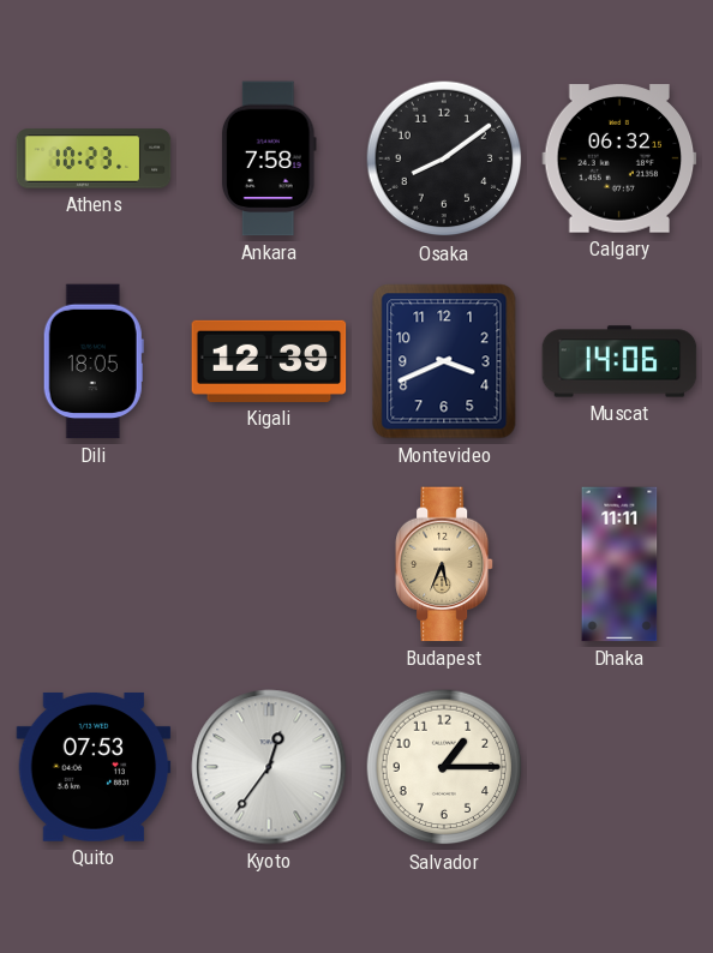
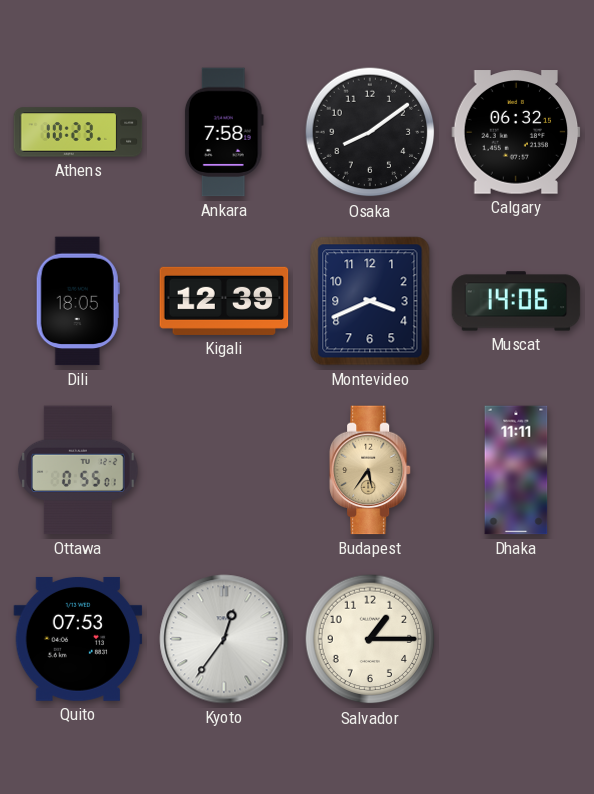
Ottawa: none -> 0:55 (79, 470)
Budapest: 5:34 -> 5:36 (370, 470)
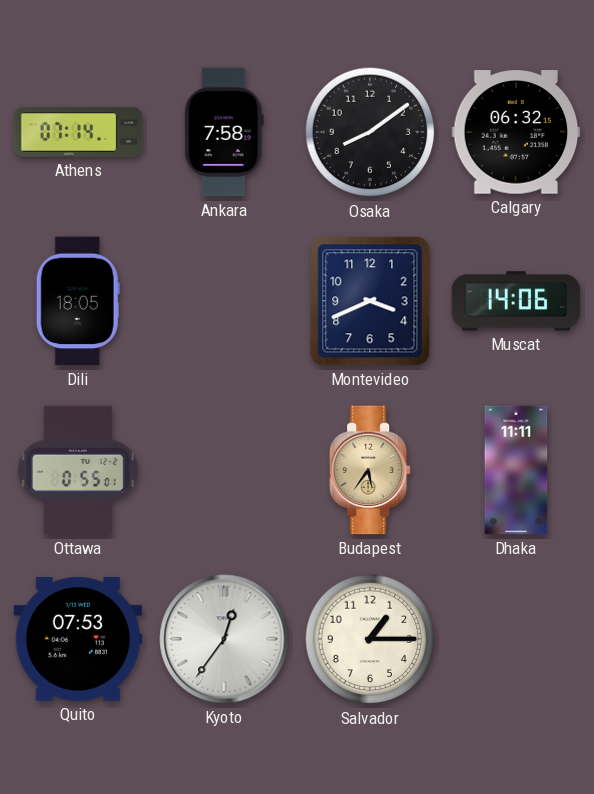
Athens: 10:23 -> 07:14 (78, 132)
Kigali: 12:39 -> none (224, 301)
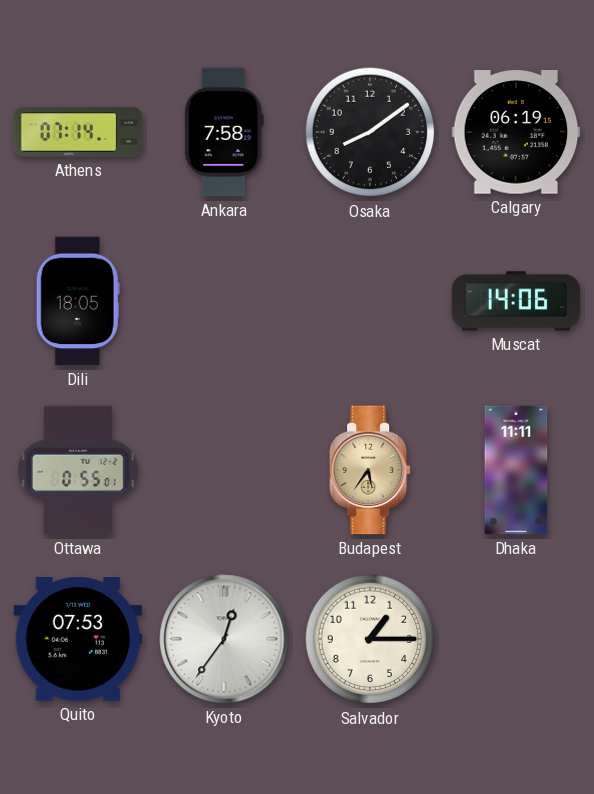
Calgary: 06:32 -> 06:19 (516, 132)
Montevideo: 3:41 -> none (370, 301)
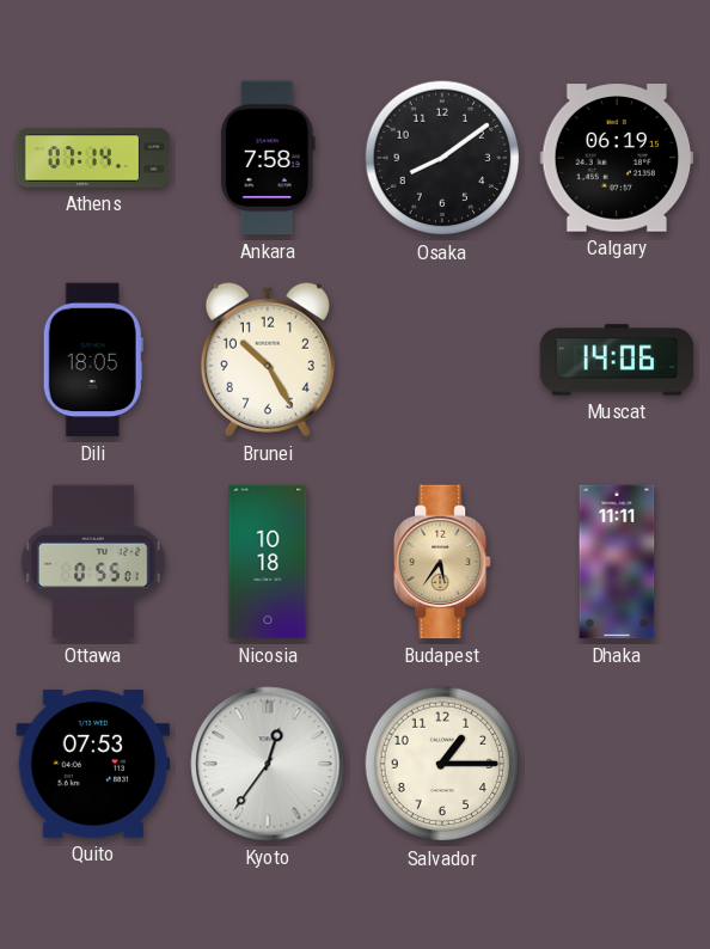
Brunei: none -> 10:25 (268, 360)
Nicosia: none -> 10:18 (268, 562)
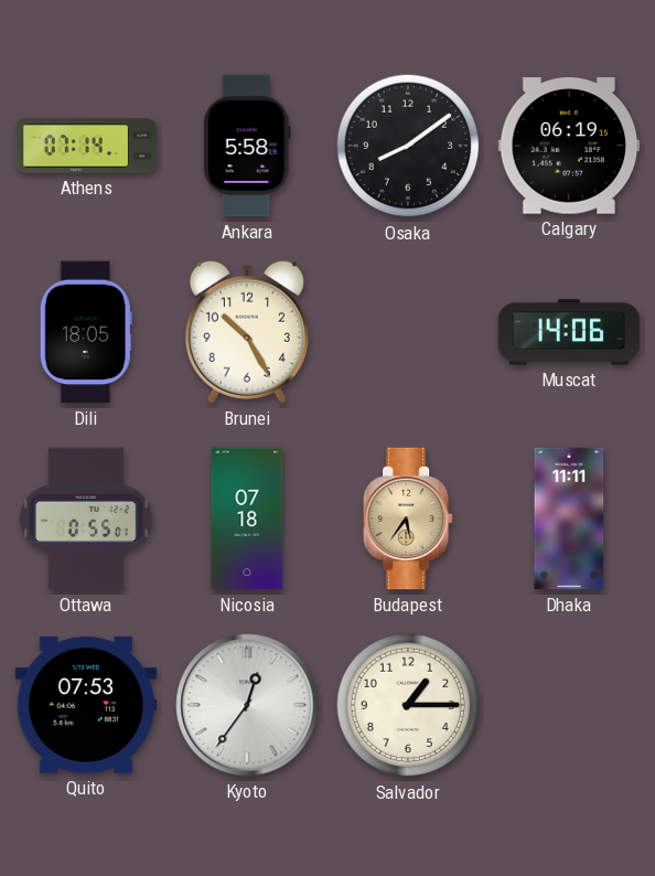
Ankara: 7:58 -> 5:58 (247, 146)
Nicosia: 10:18 -> 07:18 (247, 519)
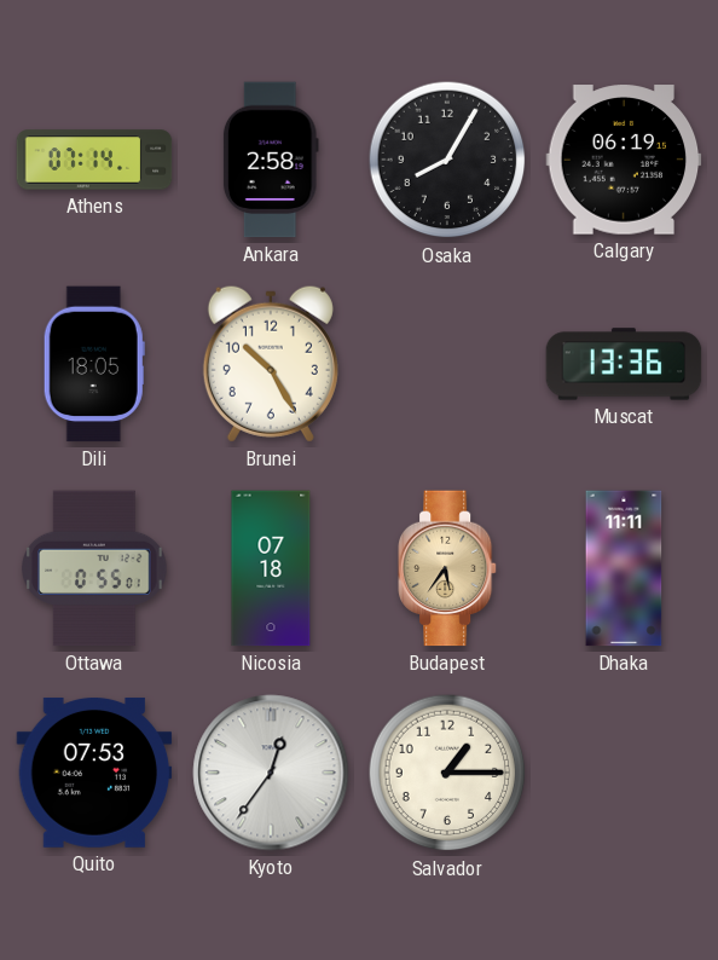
Ankara: 5:58 -> 2:58 (271, 160)
Osaka: 8:09 -> 8:05 (447, 160)
Muscat: 14:06 -> 13:36 (624, 364)
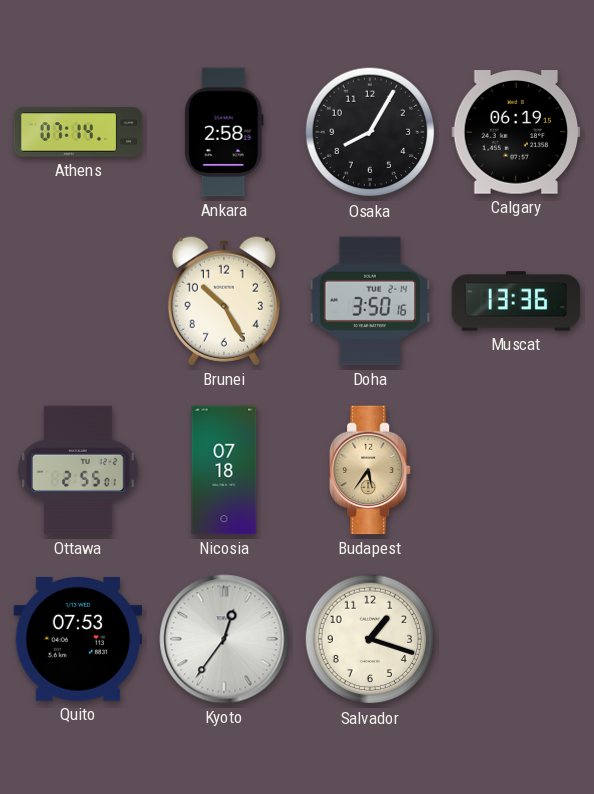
Dili: 18:05 -> none (94, 364)
Doha: none -> 3:50 (370, 301)
Ottawa: 0:55 -> 2:55 (79, 470)
Dhaka: 11:11 -> none (624, 568)
Salvador: 1:15 -> 1:18 (370, 639)
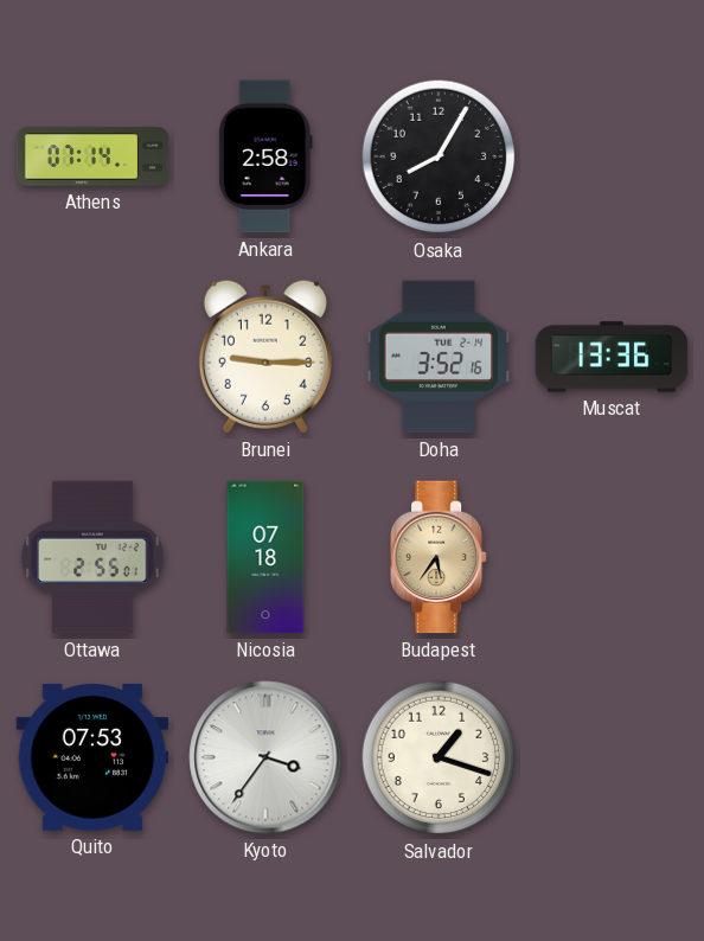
Calgary: 06:19 -> none (516, 132)
Brunei: 10:25 -> 9:15 (265, 357)
Doha: 3:50 -> 3:52 (439, 357)
Kyoto: 12:36 -> 3:36 (265, 757)
